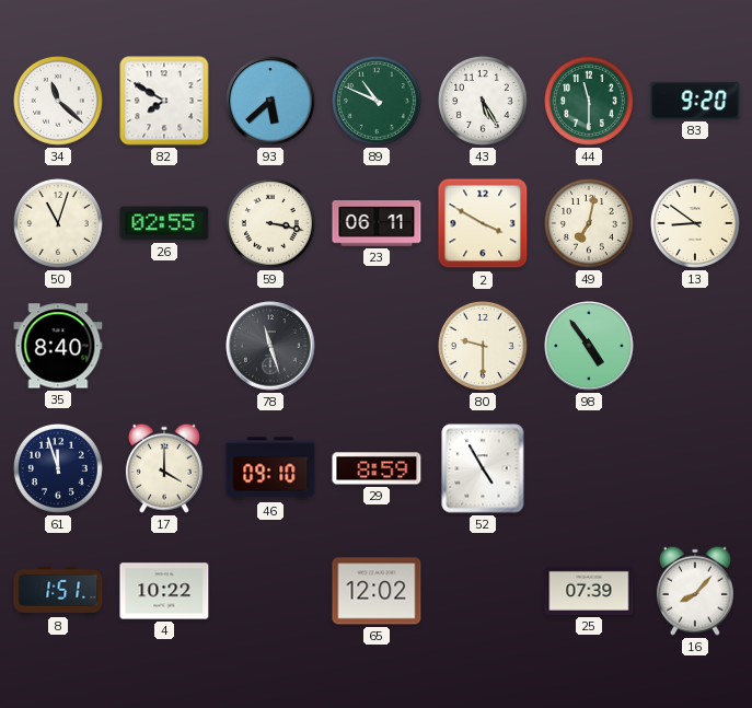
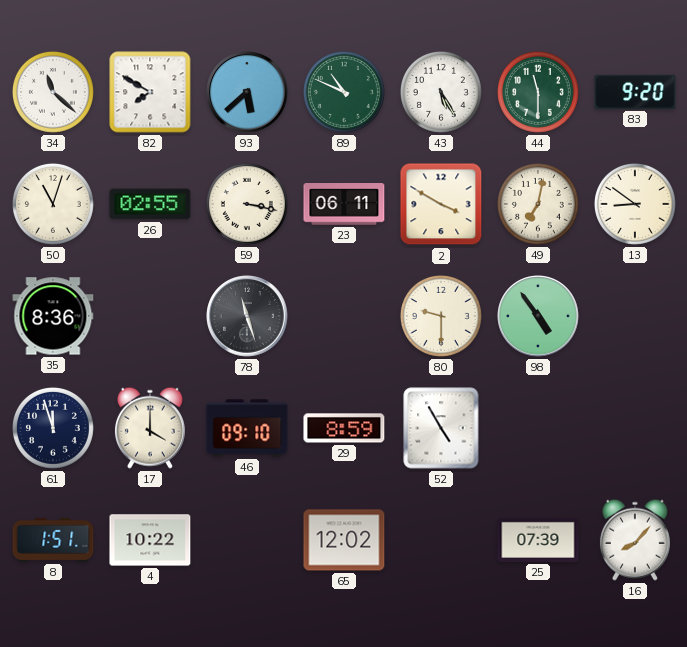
35: 8:40 -> 8:36 (53, 316)
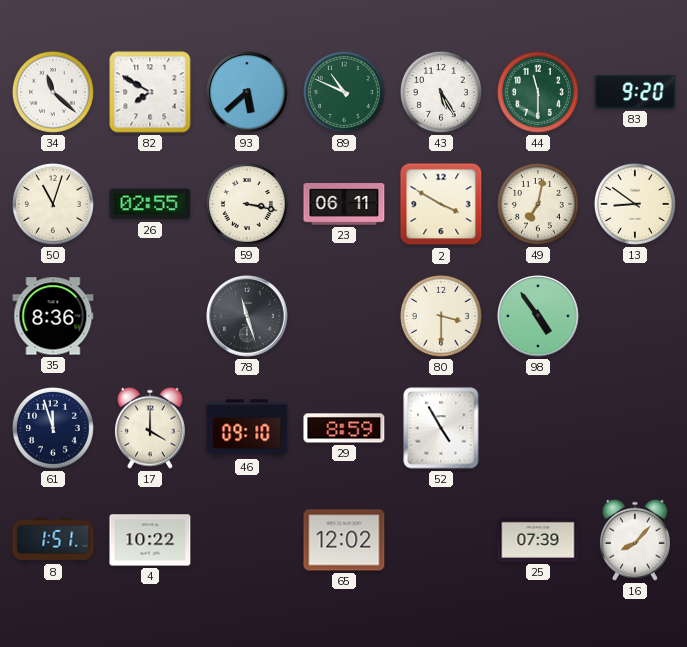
80: 9:30 -> 3:30 (441, 316)
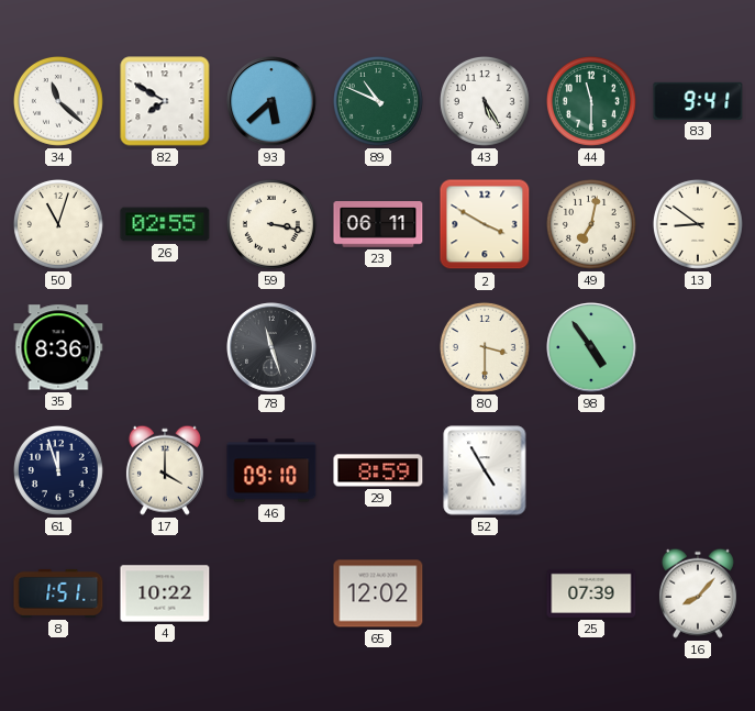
83: 9:20 -> 9:41 (698, 101)
